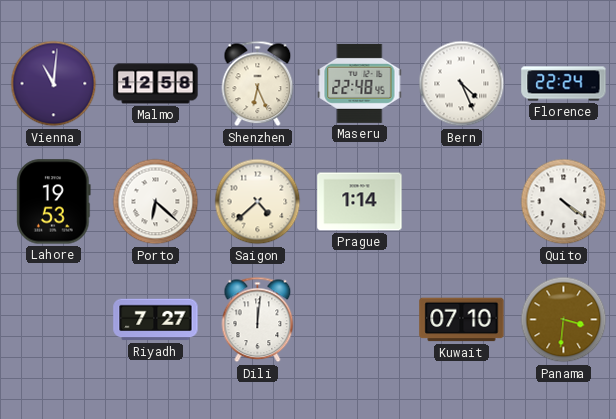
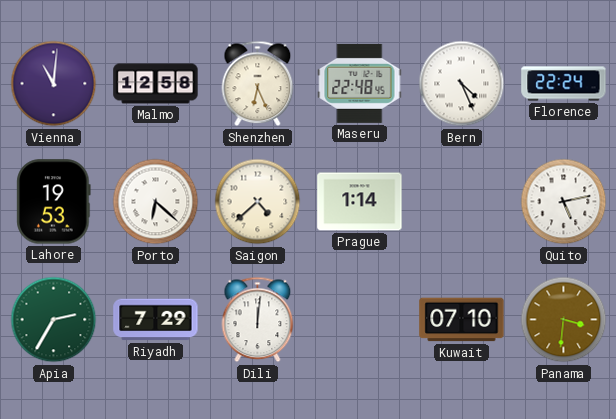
Quito: 4:21 -> 5:13 (564, 202)
Apia: none -> 2:35 (54, 320)
Riyadh: 7:27 -> 7:29 (156, 320)
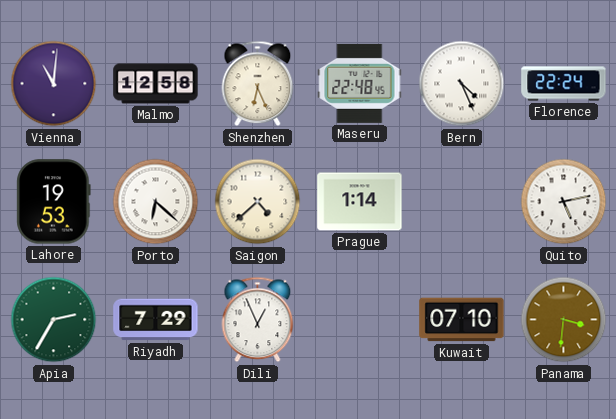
Dili: 12:01 -> 12:56 (258, 320)
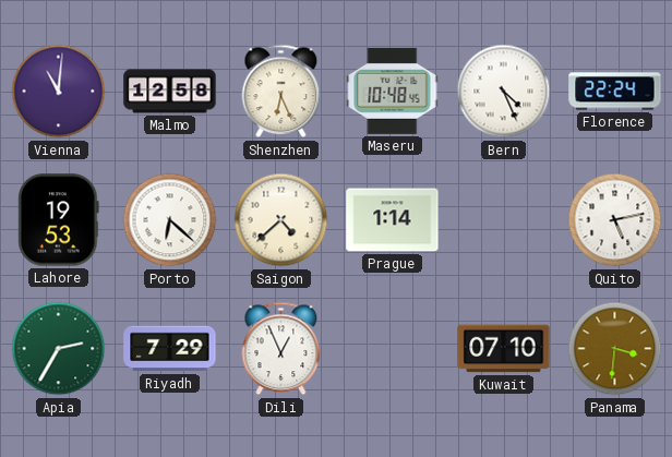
Maseru: 22:48 -> 10:48 (393, 91)
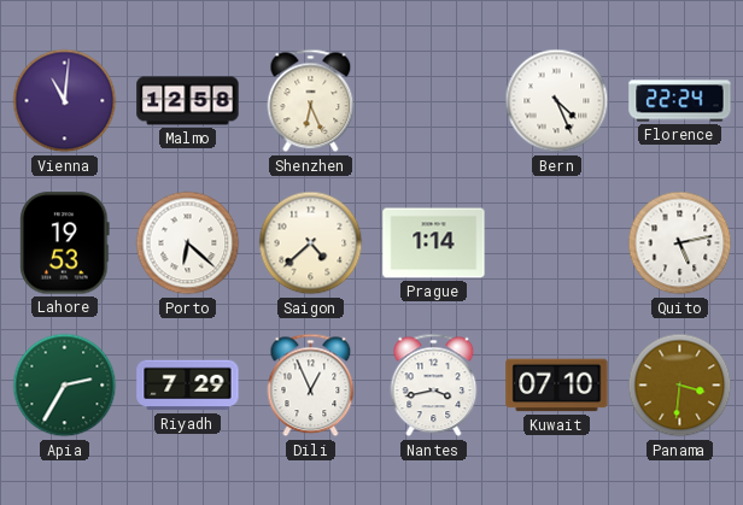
Maseru: 10:48 -> none (393, 91)
Nantes: none -> 3:43 (434, 386)
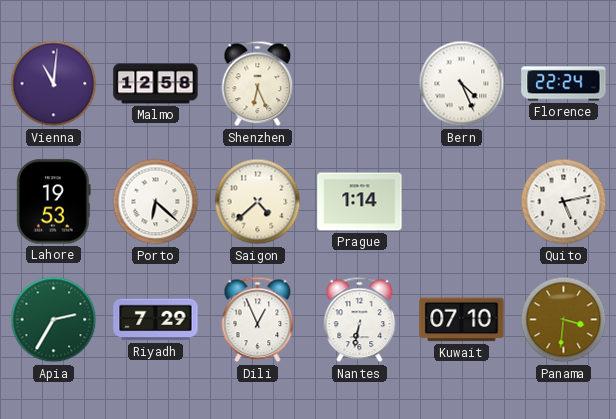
Nantes: 3:43 -> 6:32 (360, 320)
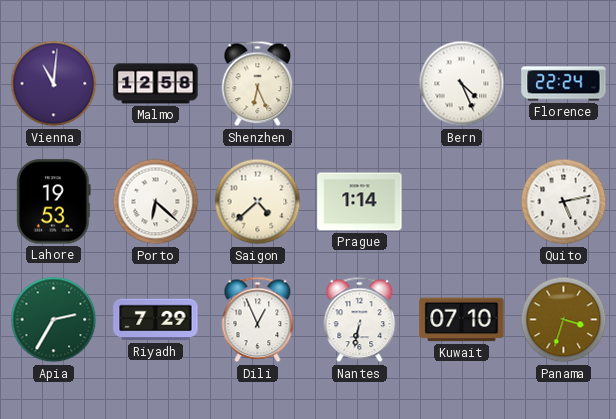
Panama: 3:31 -> 3:33 (564, 320)
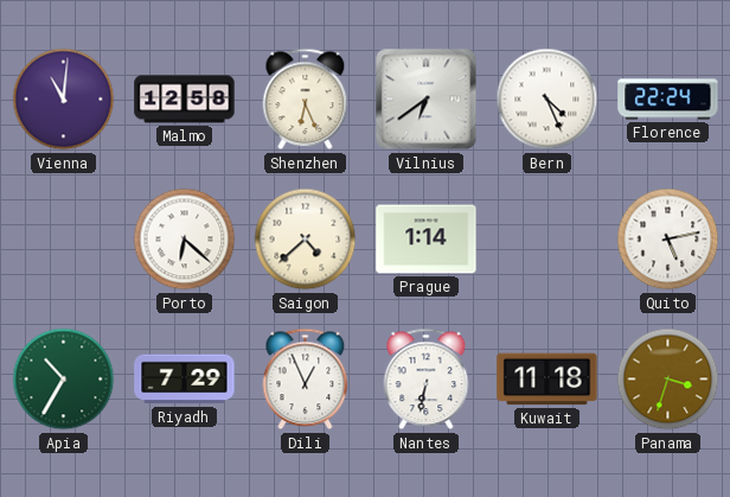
Vilnius: none -> 6:39 (427, 100)
Lahore: 19:53 -> none (54, 202)
Apia: 2:35 -> 10:35 (64, 380)
Kuwait: 07:10 -> 11:18 (547, 380)
